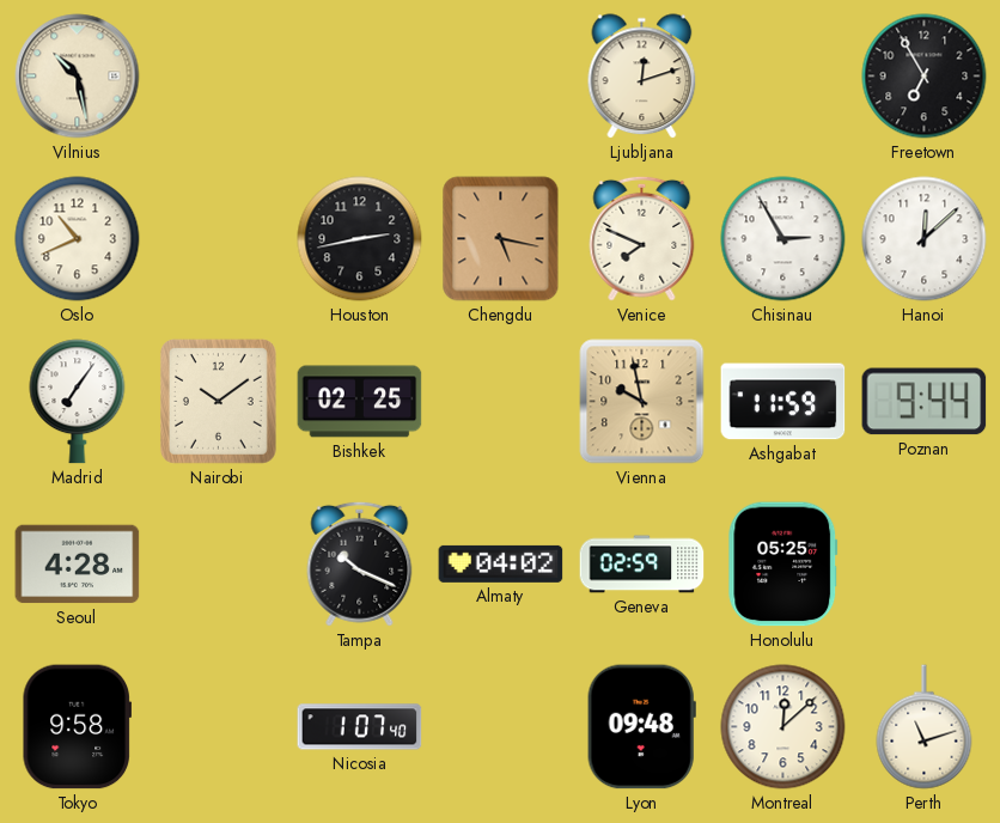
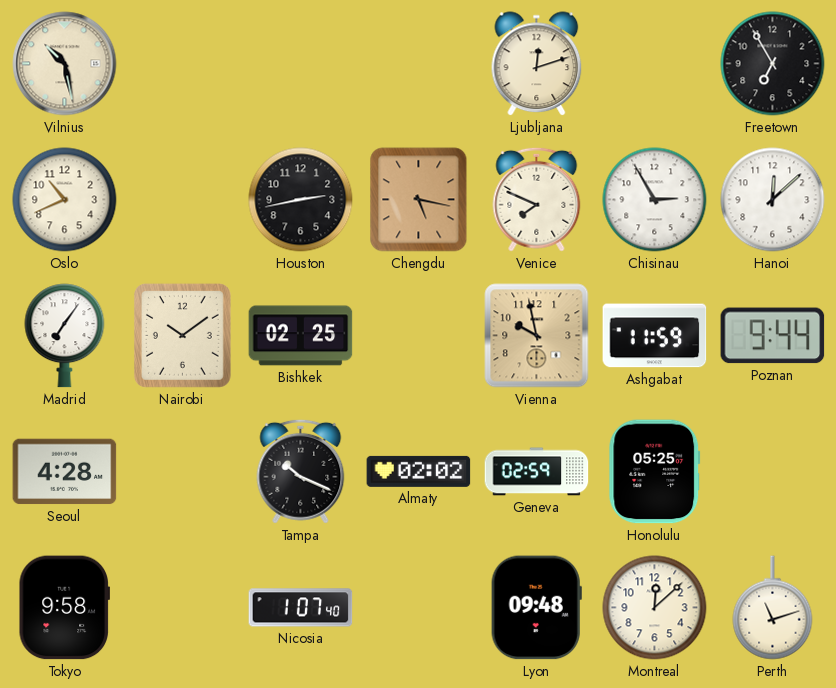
Almaty: 04:02 -> 02:02 (419, 471)
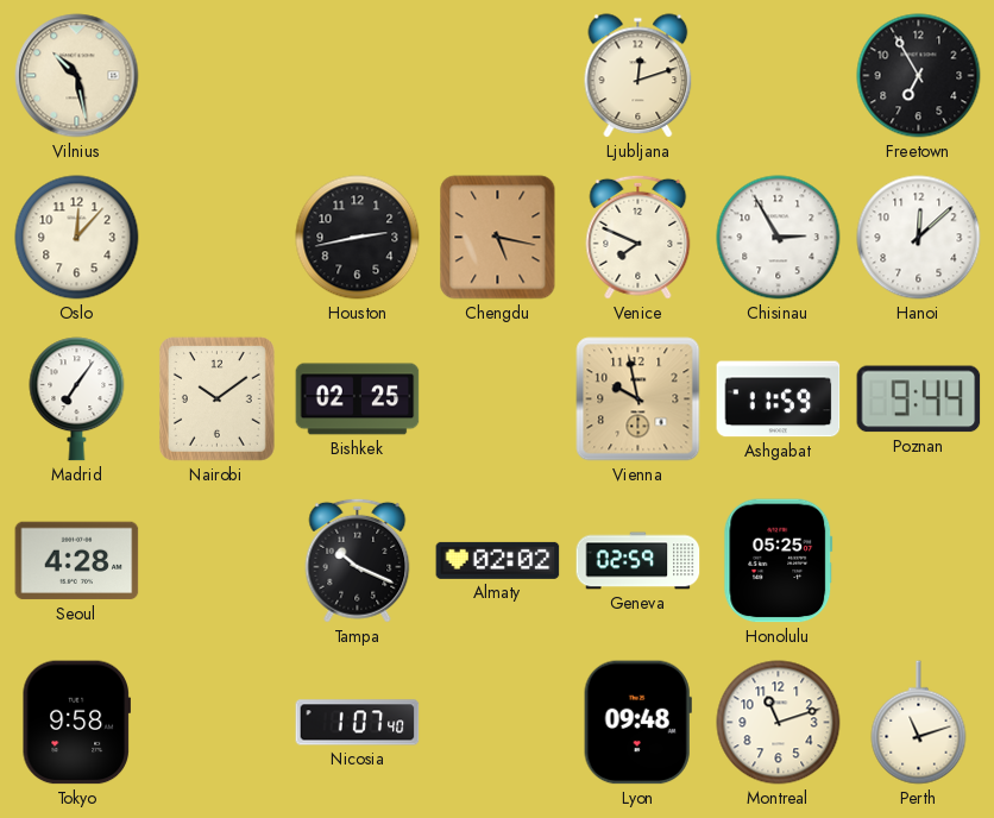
Oslo: 10:41 -> 12:07 (77, 238)
Montreal: 12:08 -> 11:12 (779, 723)
